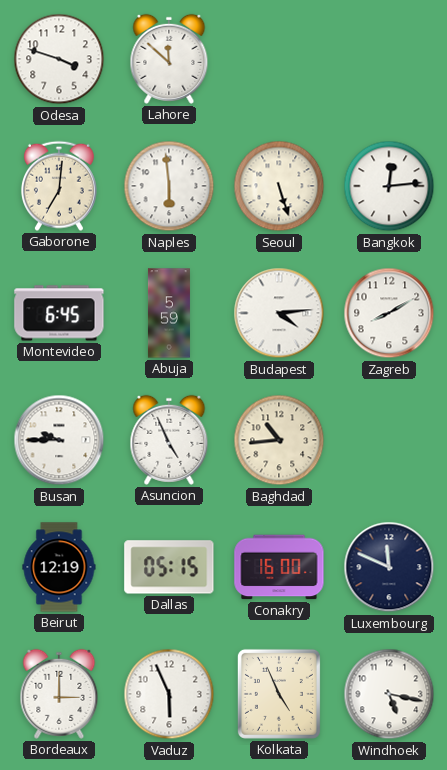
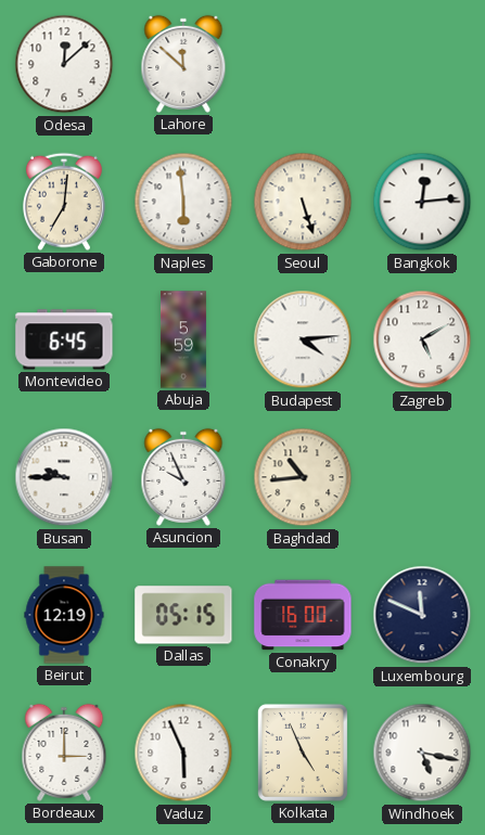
Odesa: 3:48 -> 12:08 (64, 64)
Zagreb: 8:10 -> 5:10 (422, 339)
Asuncion: 4:56 -> 9:56 (183, 477)
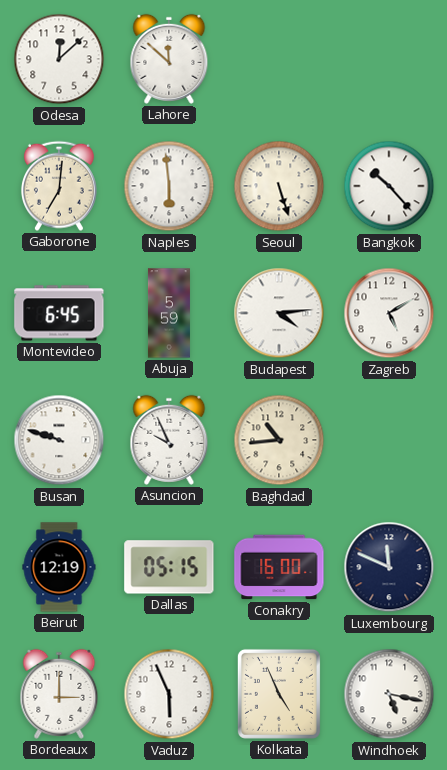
Bangkok: 12:14 -> 10:23 (389, 186)
Busan: 9:45 -> 9:48 (59, 440)
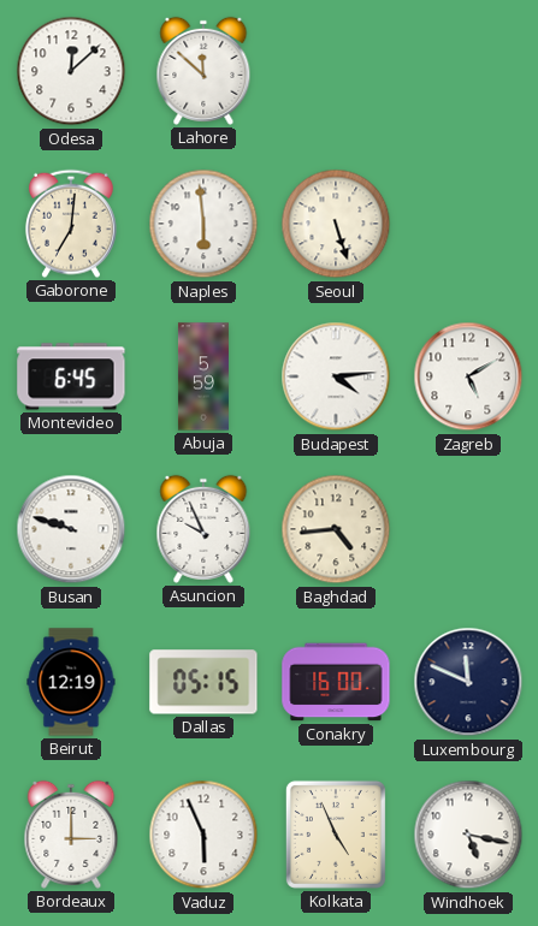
Bangkok: 10:23 -> none (389, 186)
Baghdad: 10:44 -> 4:44 (336, 529)
